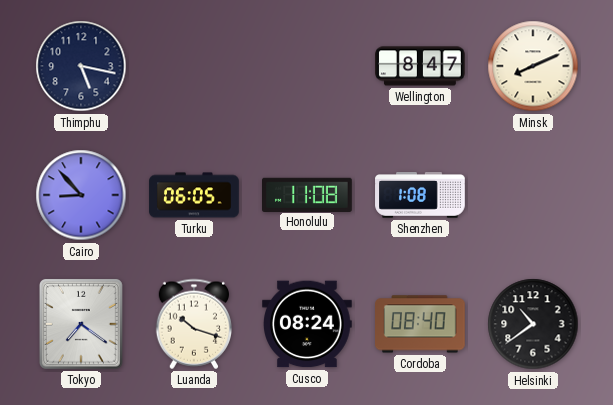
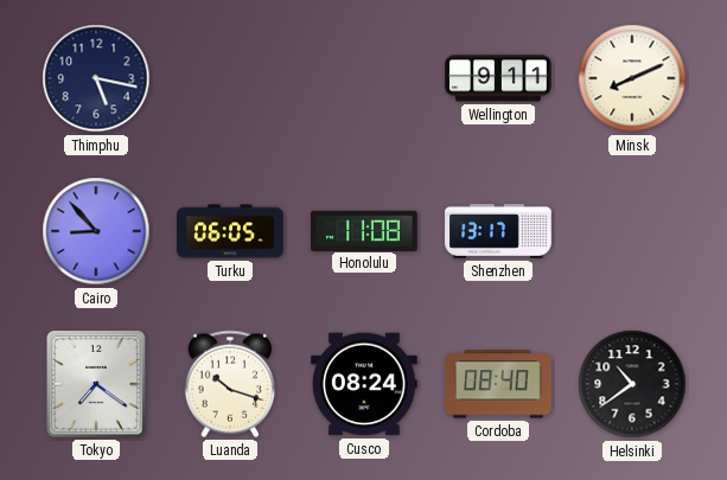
Wellington: 8:47 -> 9:11 (499, 78)
Shenzhen: 1:08 -> 13:17 (498, 232)
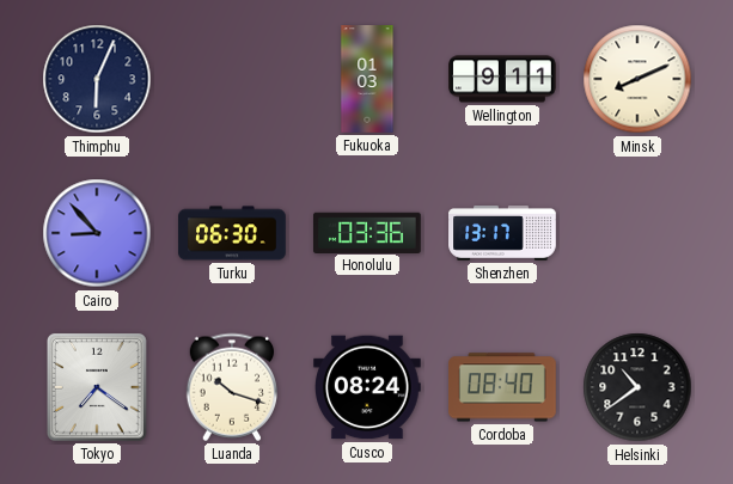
Thimphu: 5:17 -> 6:04 (97, 79)
Fukuoka: none -> 01:03 (367, 79)
Turku: 06:05 -> 06:30 (232, 233)
Honolulu: 11:08 -> 03:36 (368, 232)
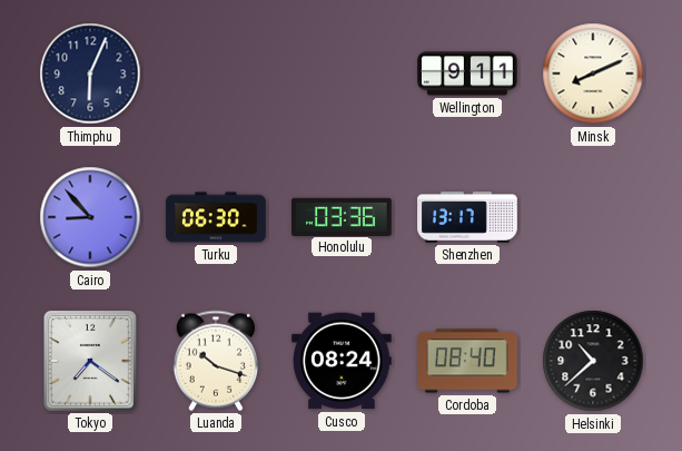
Fukuoka: 01:03 -> none (367, 79)
Helsinki: 10:39 -> 10:38 (593, 361)
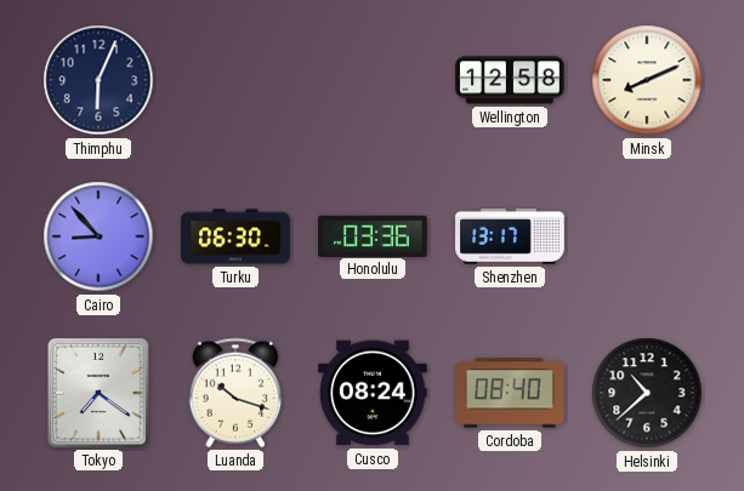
Wellington: 9:11 -> 12:58 (511, 80)
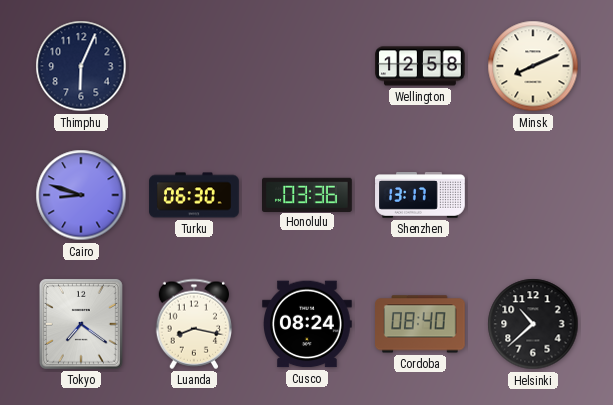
Cairo: 8:53 -> 8:48 (81, 195)
Luanda: 10:18 -> 8:17 (193, 324)
